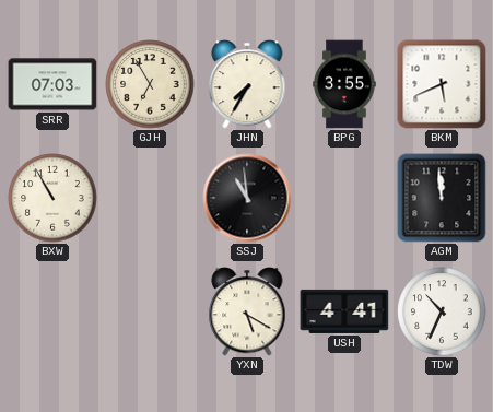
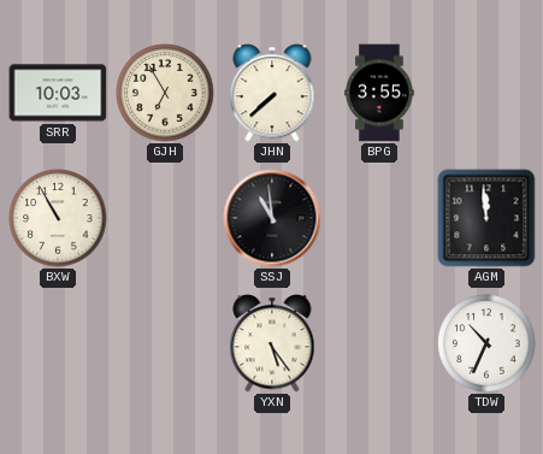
SRR: 07:03 -> 10:03 (58, 93)
JHN: 7:35 -> 7:38 (272, 93)
BKM: 5:41 -> none (442, 84)
YXN: 5:20 -> 5:24 (272, 343)
USH: 4:41 -> none (344, 311)
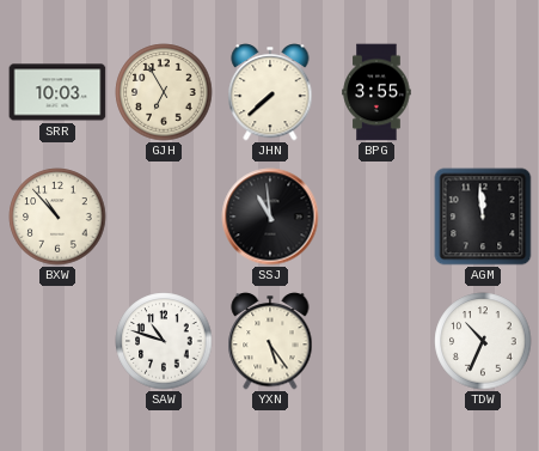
BXW: 10:55 -> 10:53 (57, 217)
SAW: none -> 10:48 (164, 341)
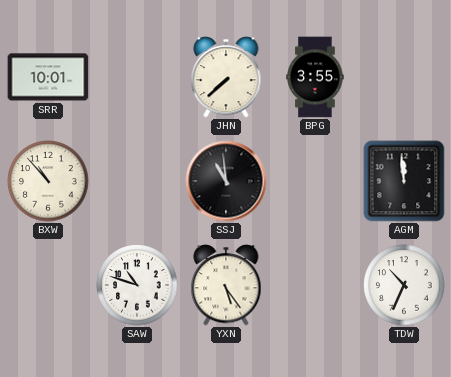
SRR: 10:03 -> 10:01 (48, 77)
GJH: 6:55 -> none (164, 92)
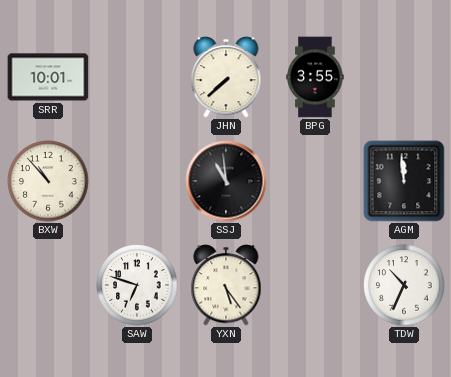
SAW: 10:48 -> 6:48 (137, 285)
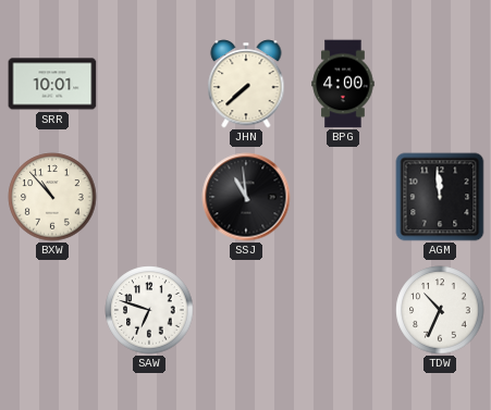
BPG: 3:55 -> 4:00 (343, 84)
YXN: 5:24 -> none (226, 285)
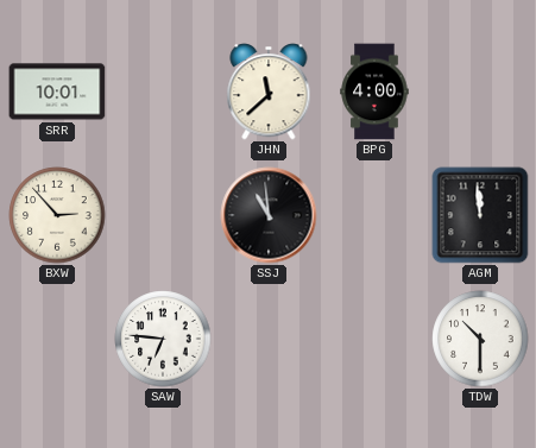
JHN: 7:38 -> 11:38 (269, 92)
BXW: 10:53 -> 2:53 (57, 215)
SAW: 6:48 -> 6:46 (163, 339)
TDW: 10:34 -> 10:30 (480, 339)
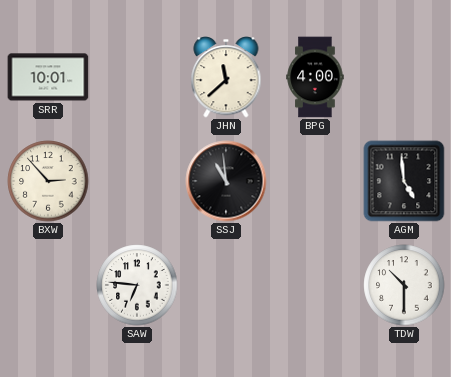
AGM: 11:59 -> 4:59 (404, 181)
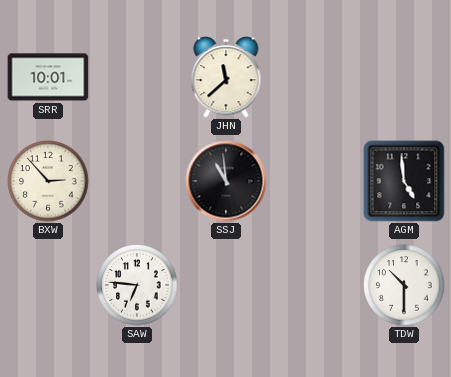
BPG: 4:00 -> none (315, 77)
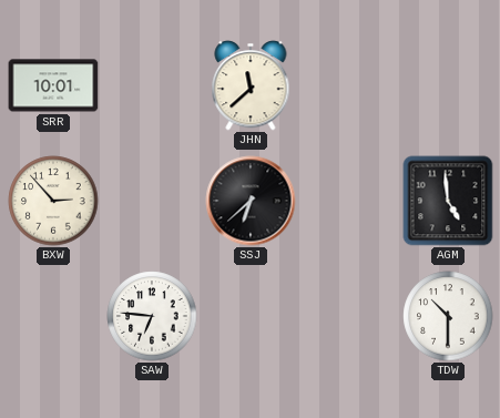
SSJ: 10:59 -> 6:38 (251, 201)
